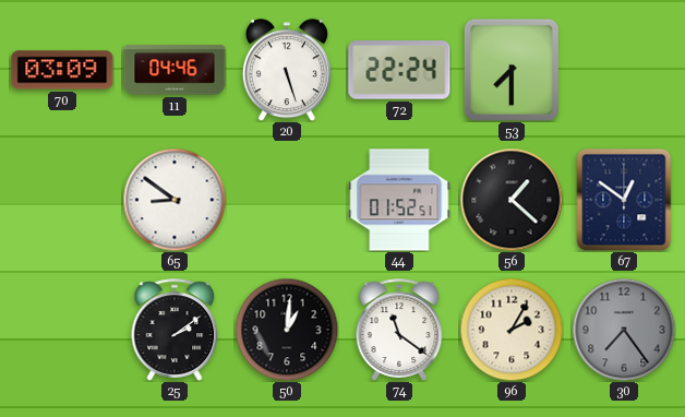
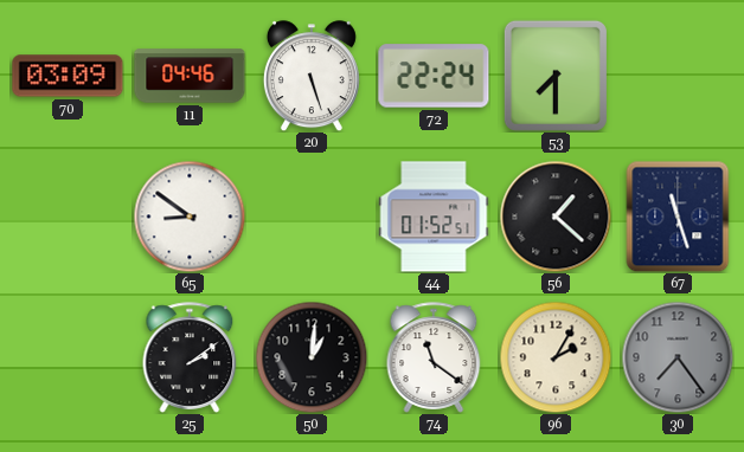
67: 12:51 -> 11:27 (678, 217)
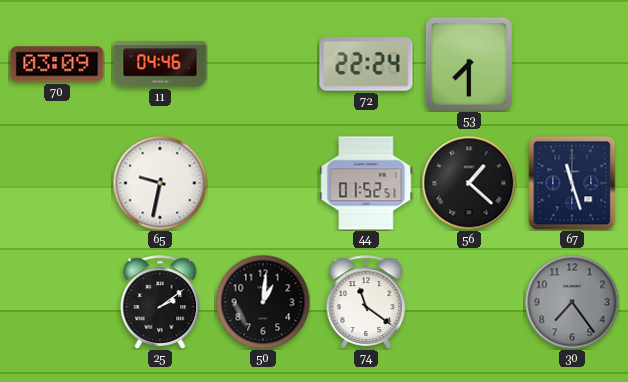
20: 5:27 -> none (312, 76)
65: 8:51 -> 9:32 (160, 183)
96: 2:05 -> none (556, 357)
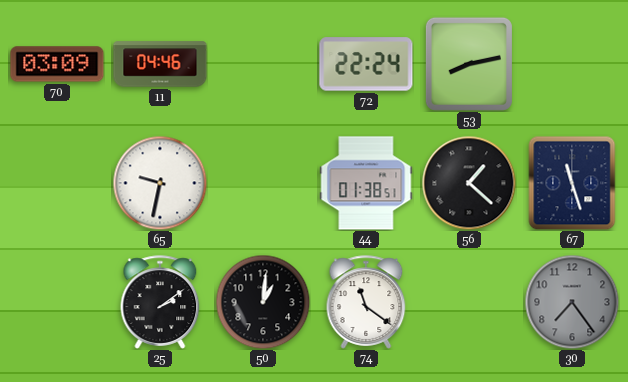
53: 7:30 -> 8:13 (469, 64)
44: 01:52 -> 01:38 (366, 183)
